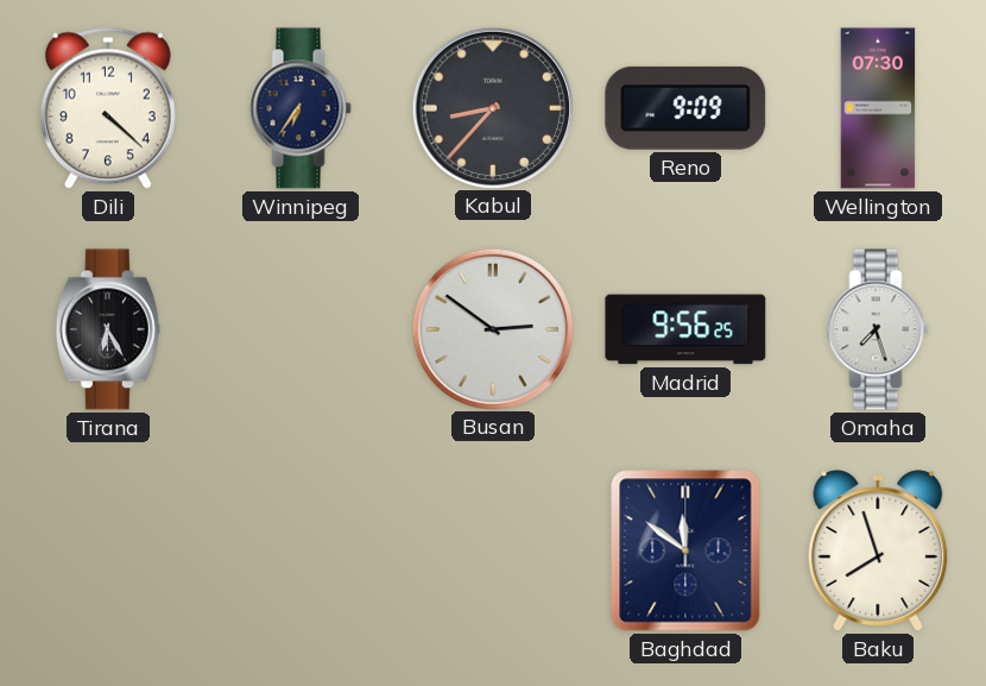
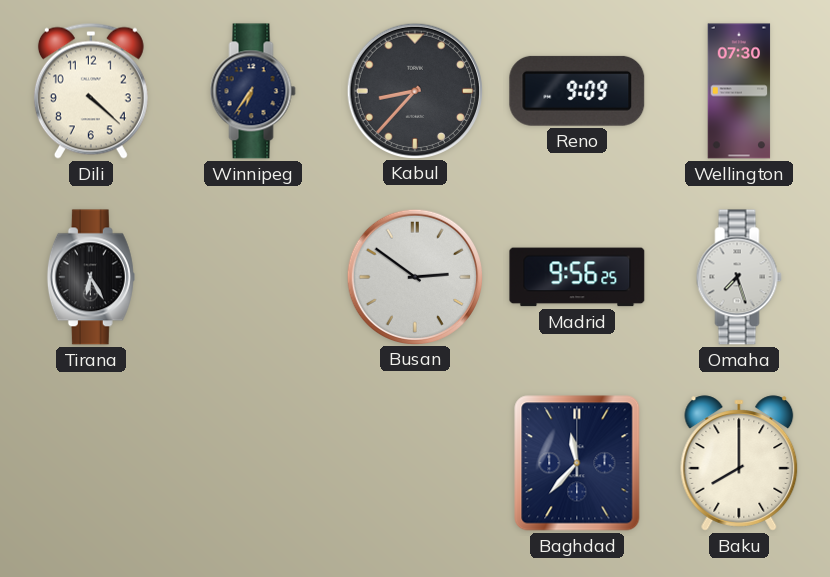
Baghdad: 11:51 -> 11:37 (577, 463)
Baku: 7:57 -> 8:00 (739, 463)
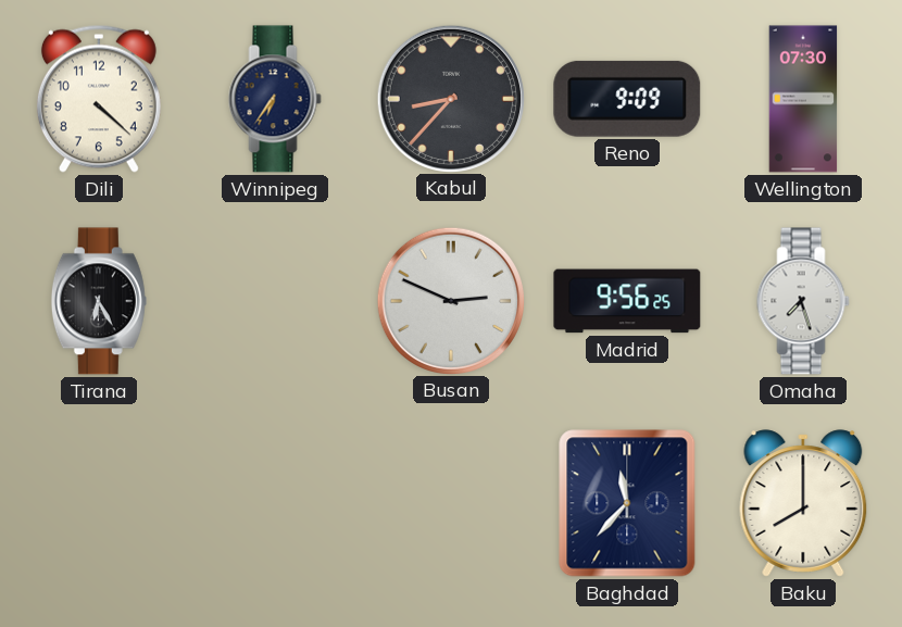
Busan: 2:51 -> 2:49 (450, 300)
